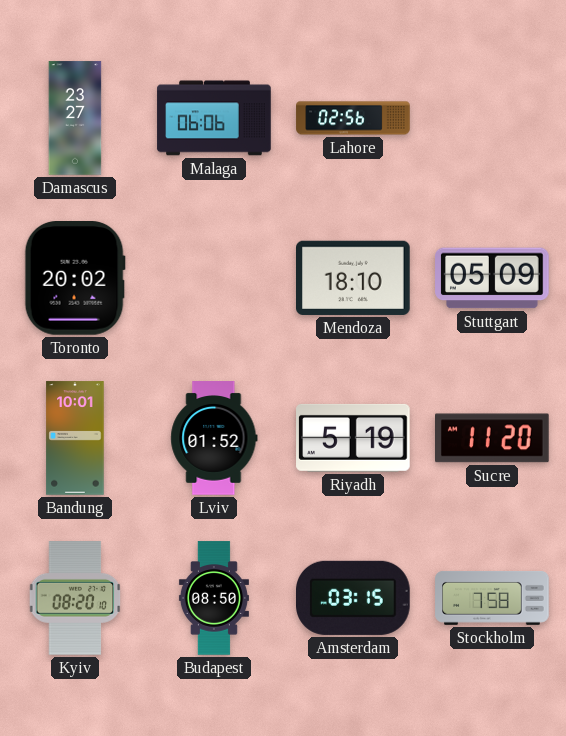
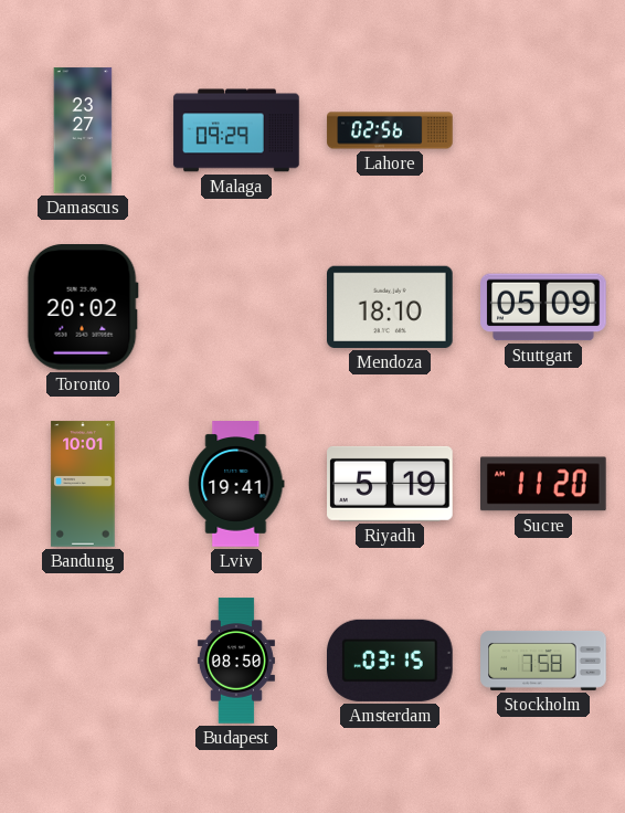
Malaga: 06:06 -> 09:29 (236, 130)
Lviv: 01:52 -> 19:41 (236, 484)
Kyiv: 08:20 -> none (75, 598)
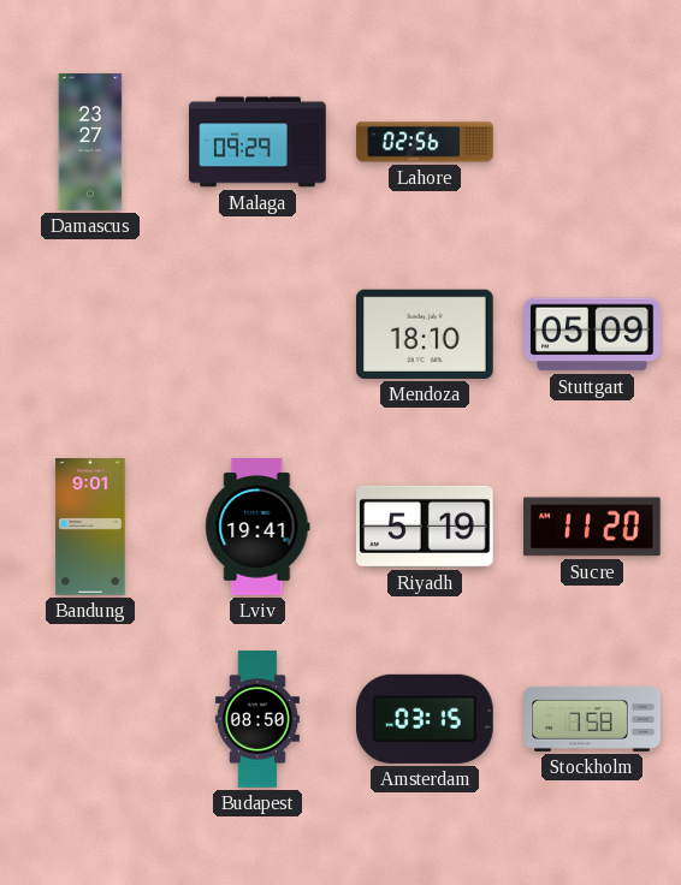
Toronto: 20:02 -> none (83, 308)
Bandung: 10:01 -> 9:01 (90, 527)
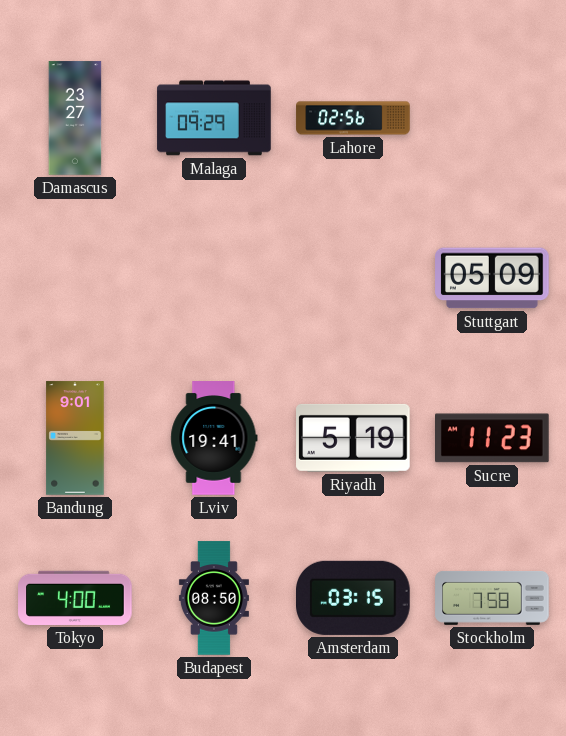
Mendoza: 18:10 -> none (426, 334)
Sucre: 11:20 -> 11:23 (493, 438)
Tokyo: none -> 4:00 (75, 598)
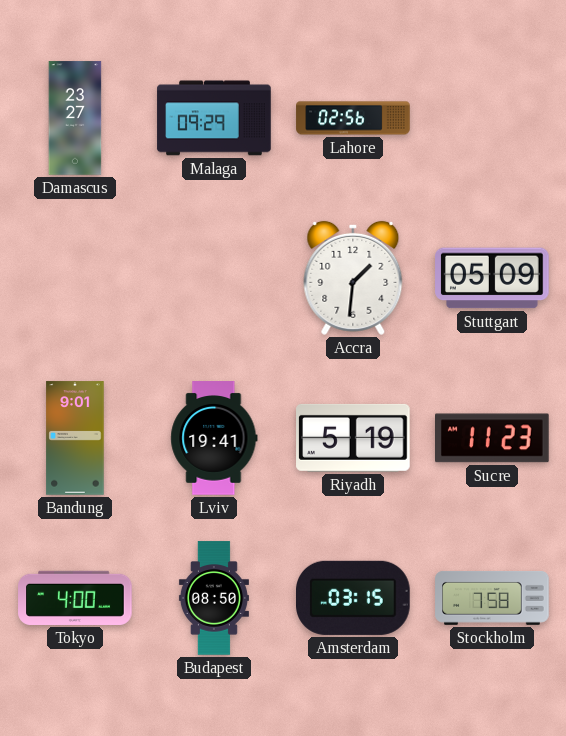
Accra: none -> 1:31 (353, 278)
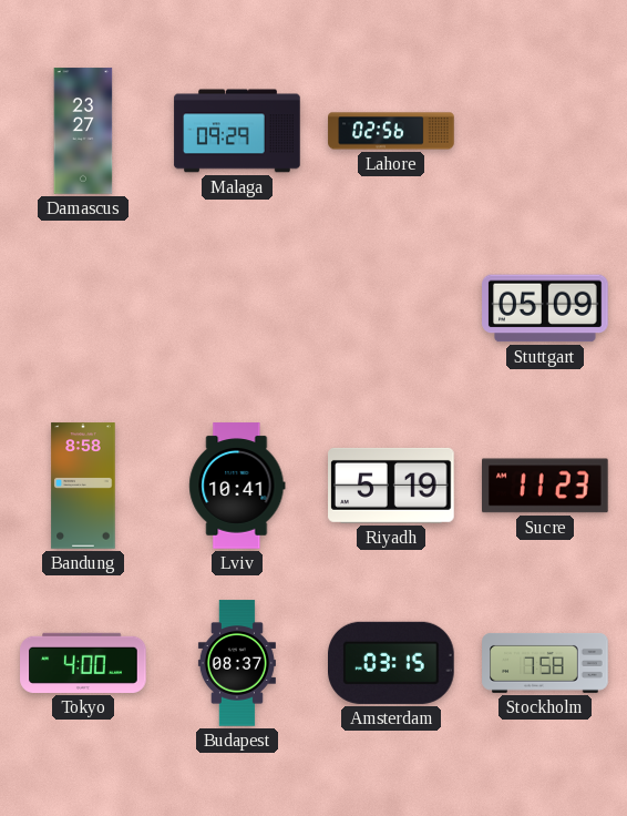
Accra: 1:31 -> none (353, 278)
Bandung: 9:01 -> 8:58 (83, 486)
Lviv: 19:41 -> 10:41 (237, 486)
Budapest: 08:50 -> 08:37 (237, 663)
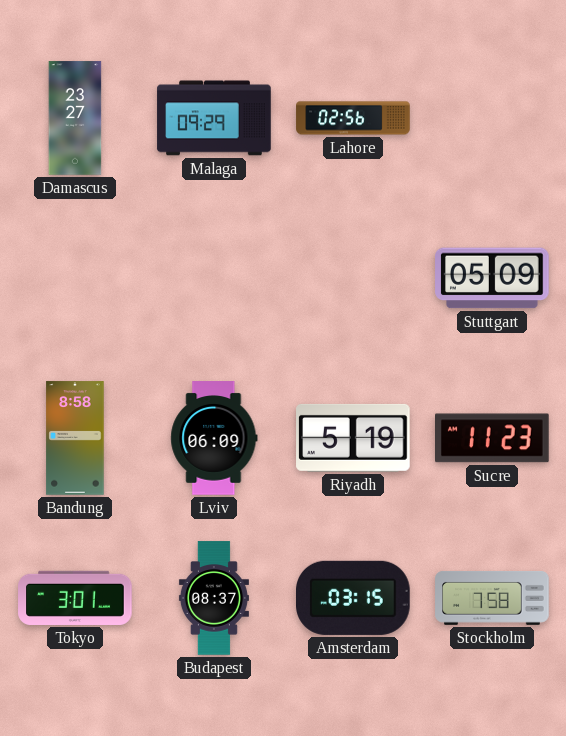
Lviv: 10:41 -> 06:09 (214, 438)
Tokyo: 4:00 -> 3:01 (75, 598)
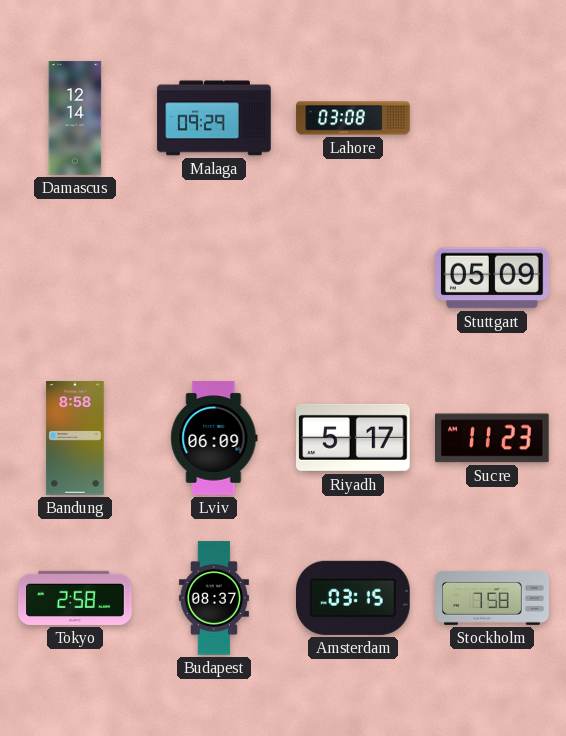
Damascus: 23:27 -> 12:14 (75, 118)
Lahore: 02:56 -> 03:08 (353, 118)
Riyadh: 5:19 -> 5:17 (353, 438)
Tokyo: 3:01 -> 2:58 (75, 598)
